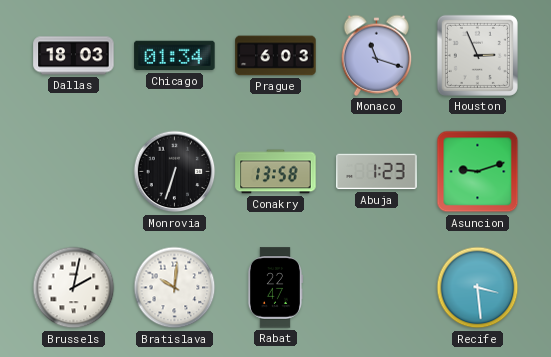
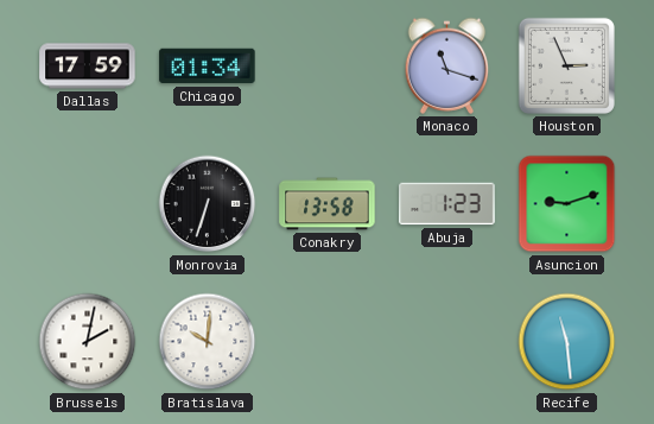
Dallas: 18:03 -> 17:59 (88, 67)
Prague: 6:03 -> none (276, 56)
Rabat: 22:47 -> none (274, 288)
Recife: 3:29 -> 11:29 (567, 342)
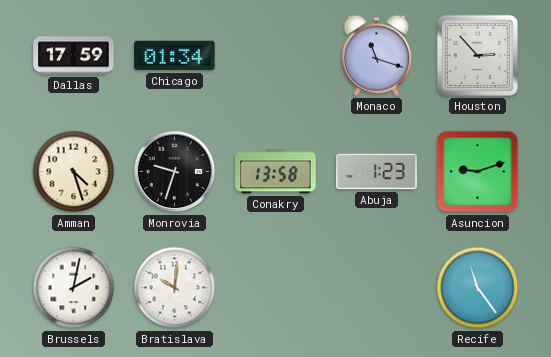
Houston: 2:56 -> 2:53 (477, 55)
Amman: none -> 4:27 (74, 172)
Monrovia: 6:33 -> 9:33 (175, 172)
Recife: 11:29 -> 11:24 (478, 288)
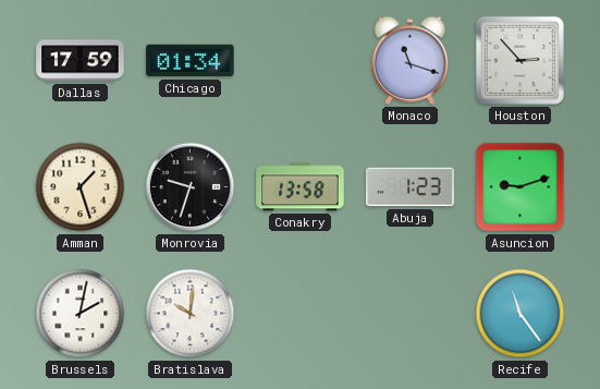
Amman: 4:27 -> 1:27 (81, 187)
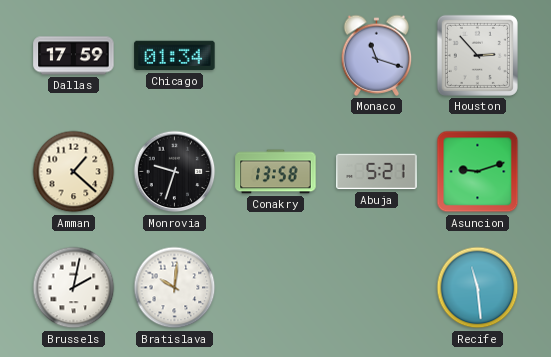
Amman: 1:27 -> 1:22 (74, 172)
Abuja: 1:23 -> 5:21 (377, 172)
Recife: 11:24 -> 11:29 (478, 288)
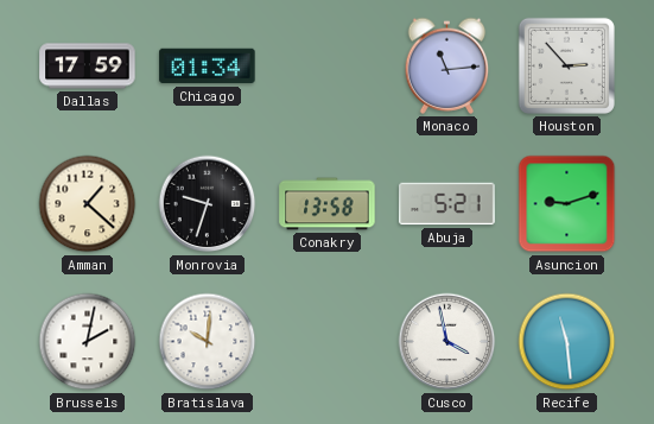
Monaco: 11:18 -> 11:14 (447, 65)
Cusco: none -> 3:58 (447, 342)
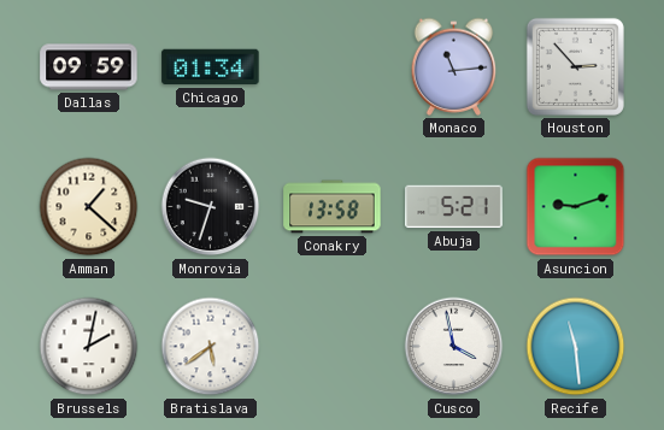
Dallas: 17:59 -> 09:59 (89, 67)
Bratislava: 10:01 -> 5:39 (211, 347)
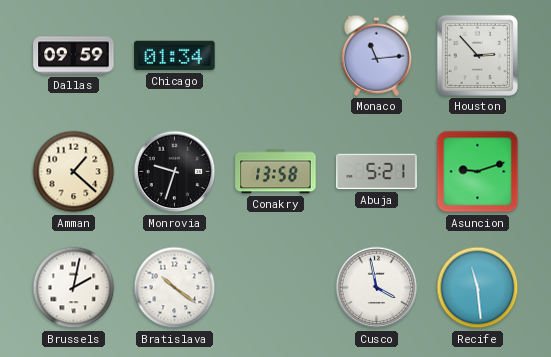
Bratislava: 5:39 -> 10:21 (175, 288)
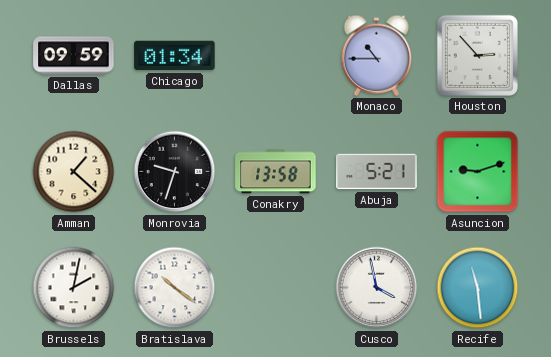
Monaco: 11:14 -> 10:45 (377, 55)
